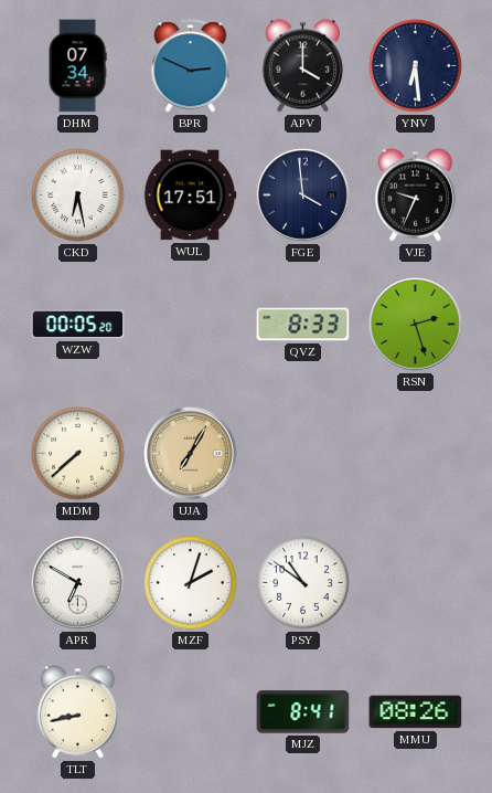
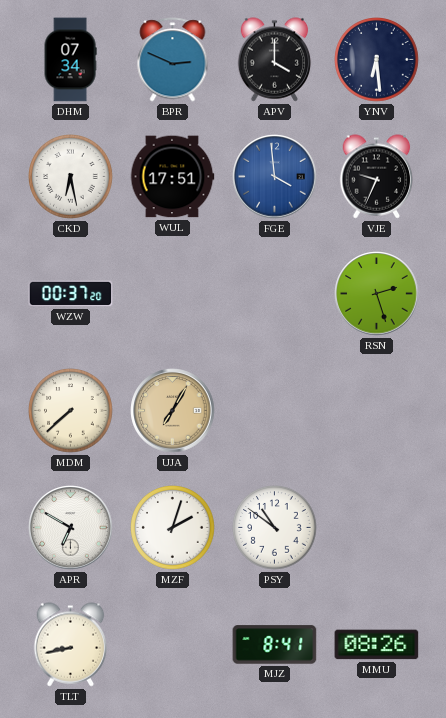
FGE dial: navy -> blue (275, 177)
WZW: 00:05 -> 00:37 (71, 294)
QVZ: 8:33 -> none (303, 325)
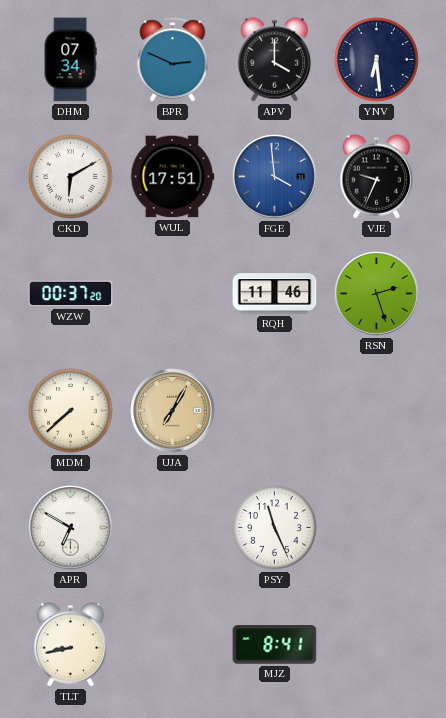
CKD: 6:28 -> 6:10 (71, 177)
RQH: none -> 11:46 (275, 294)
MZF: 2:03 -> none (173, 528)
PSY: 10:51 -> 11:26 (275, 528)
MMU: 08:26 -> none (377, 645)
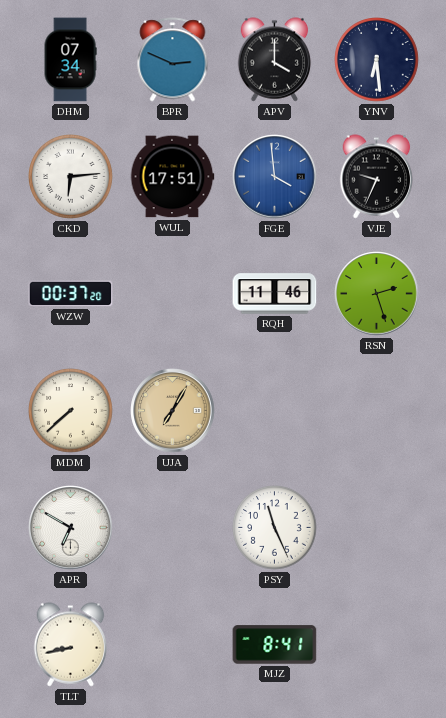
CKD: 6:10 -> 6:14 (71, 177)
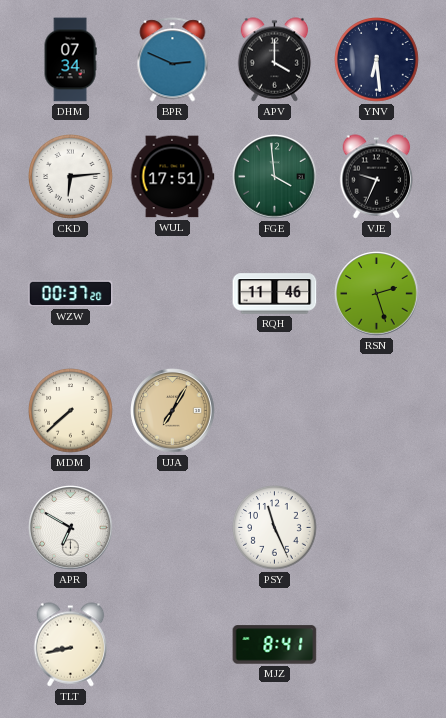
FGE dial: blue -> green (275, 177)
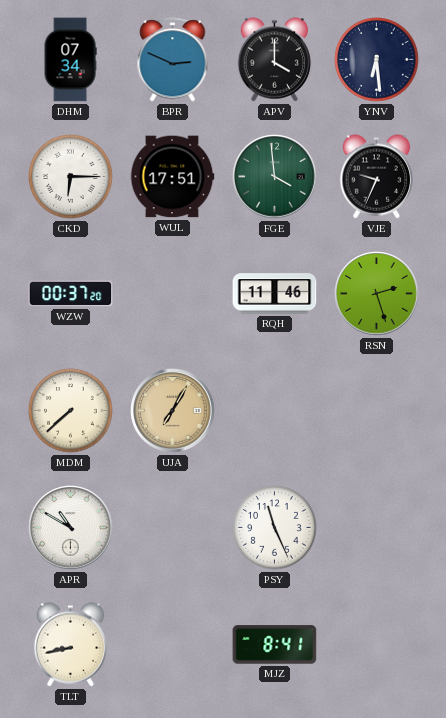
CKD: 6:14 -> 6:15 (71, 177)
APR: 6:50 -> 10:50 (71, 528)
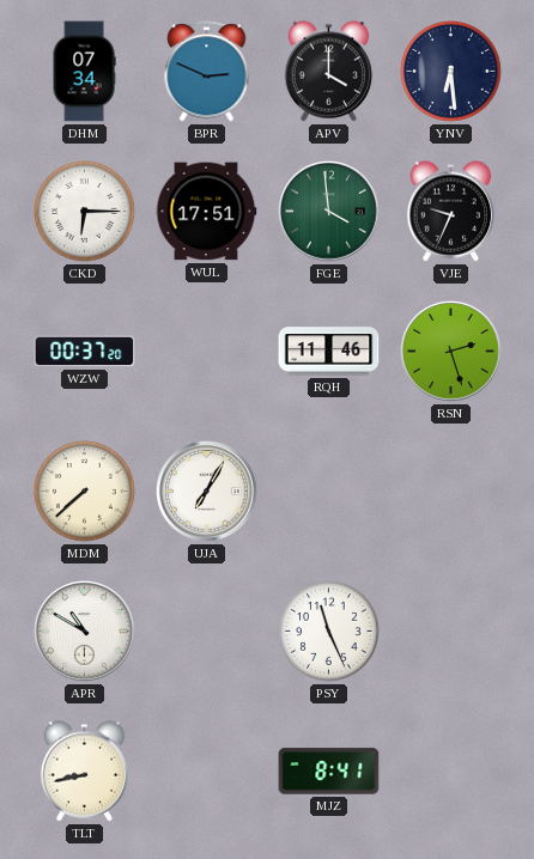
UJA dial: champagne -> white (207, 492)
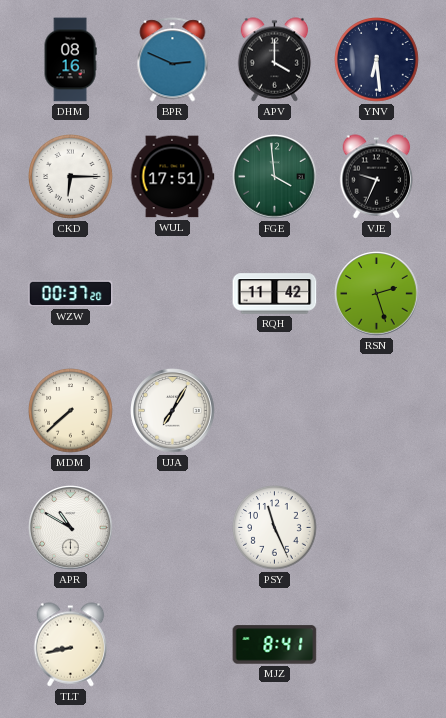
DHM: 07:34 -> 08:16 (70, 60)
RQH: 11:46 -> 11:42 (275, 294)
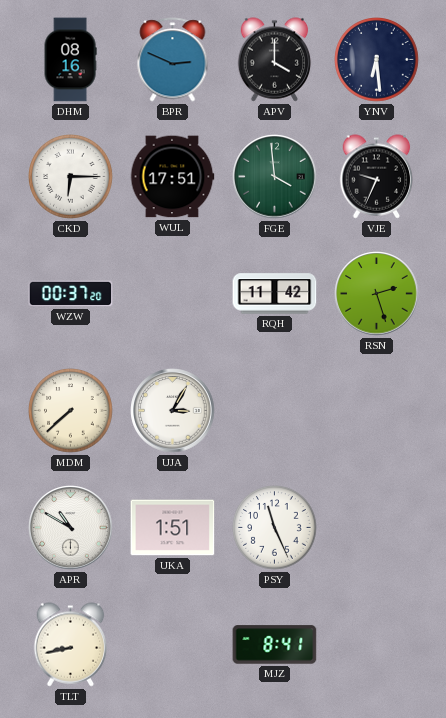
UJA: 7:05 -> 3:05 (173, 411)
UKA: none -> 1:51 (173, 528)
